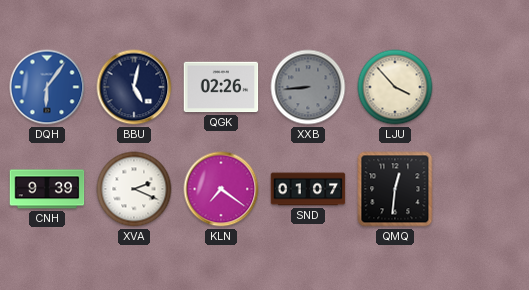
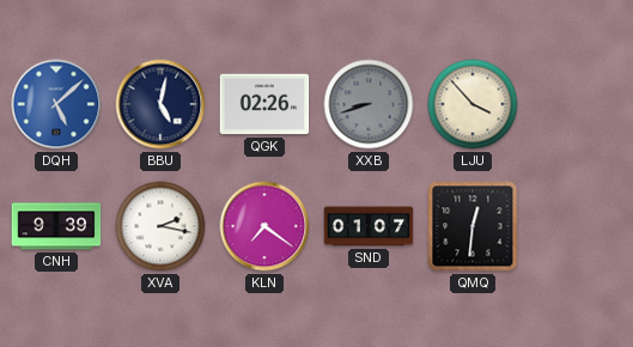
DQH: 6:06 -> 5:08 (56, 104)
XXB: 8:44 -> 8:42 (369, 104)
XVA: 2:19 -> 2:17 (160, 226)
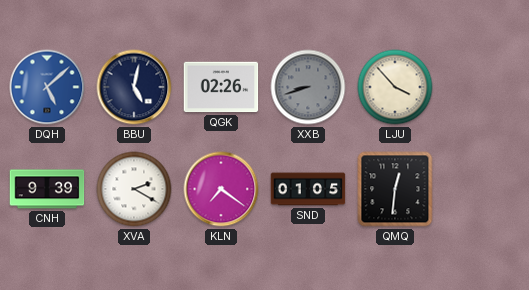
XVA: 2:17 -> 2:20 (134, 189)
SND: 01:07 -> 01:05 (308, 189)
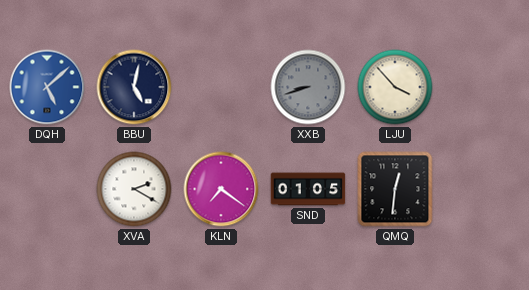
QGK: 02:26 -> none (221, 87)
CNH: 9:39 -> none (47, 189)
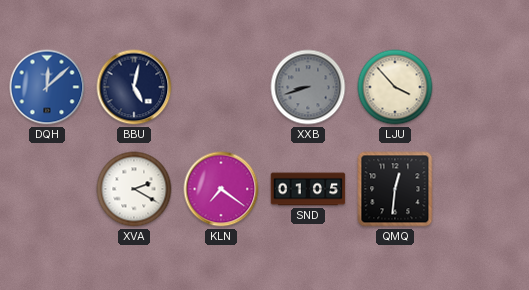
DQH: 5:08 -> 12:08 (47, 87)
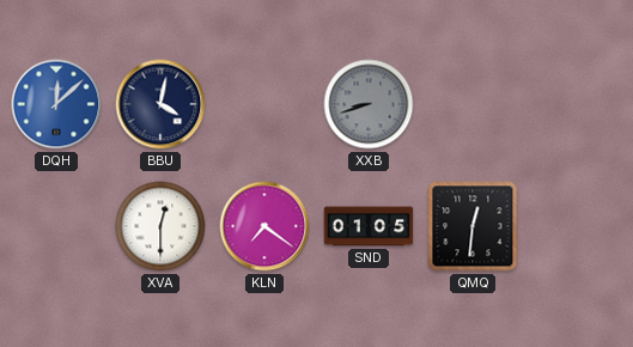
BBU: 5:02 -> 4:02 (160, 104)
LJU: 3:53 -> none (395, 87)
XVA: 2:20 -> 12:30 (160, 226)
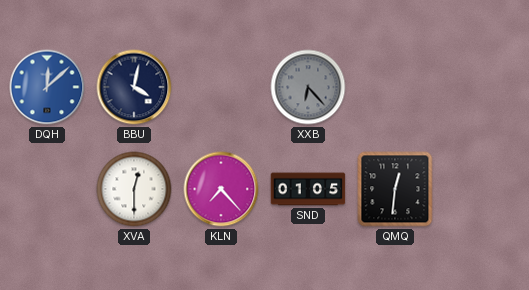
XXB: 8:42 -> 6:23 (308, 87)
KLN: 7:21 -> 7:23 (221, 189)
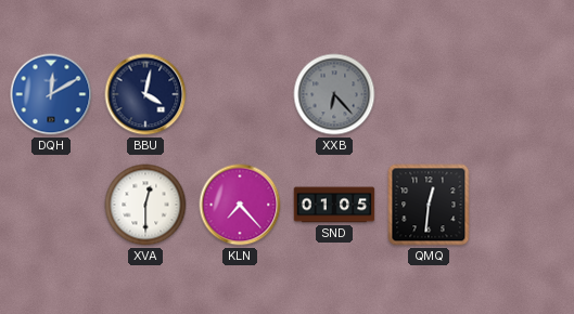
DQH: 12:08 -> 12:10 (51, 94)
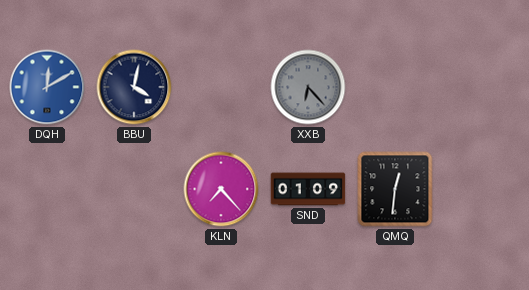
XVA: 12:30 -> none (145, 205)
SND: 01:05 -> 01:09 (308, 189)
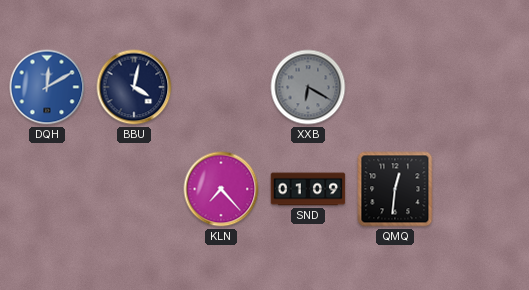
XXB: 6:23 -> 6:20 (308, 87)
